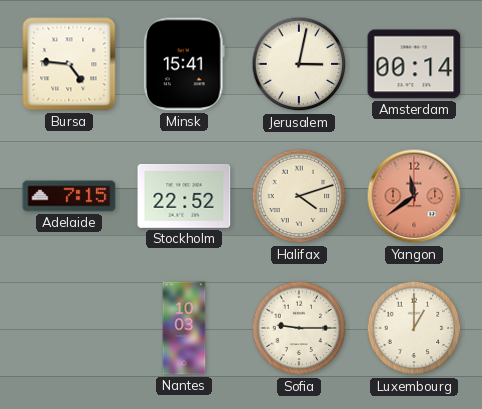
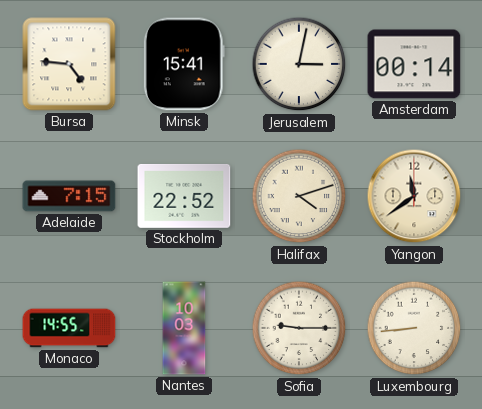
Yangon dial: salmon -> cream (414, 196)
Monaco: none -> 14:55 (69, 328)
Luxembourg: 1:00 -> 8:44 (414, 328)
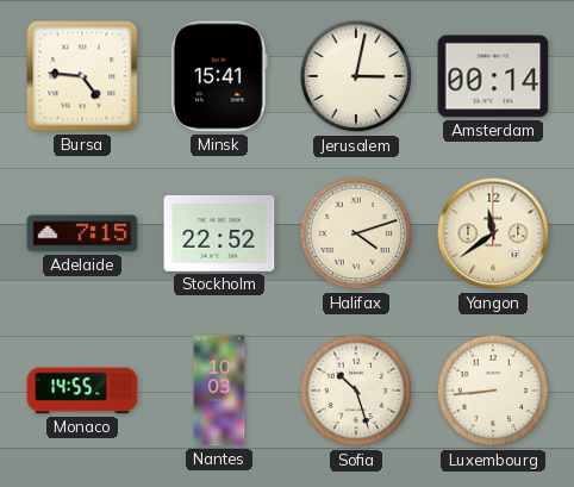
Sofia: 9:15 -> 10:27 (356, 391)
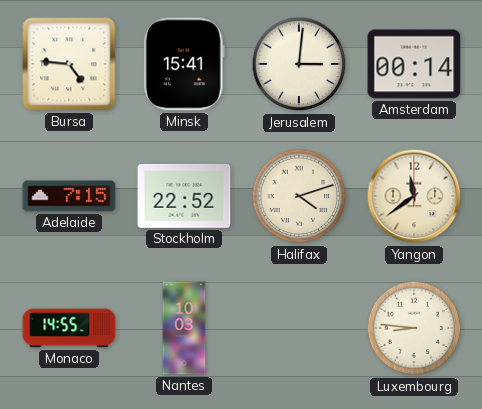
Jerusalem: 3:02 -> 3:01 (299, 64)
Sofia: 10:27 -> none (356, 391)
Luxembourg: 8:44 -> 8:46 (414, 328)
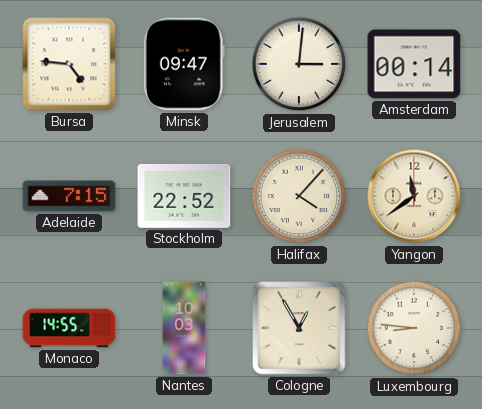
Minsk: 15:41 -> 09:47 (184, 64)
Halifax: 4:12 -> 4:07 (299, 196)
Cologne: none -> 12:55 (299, 328)
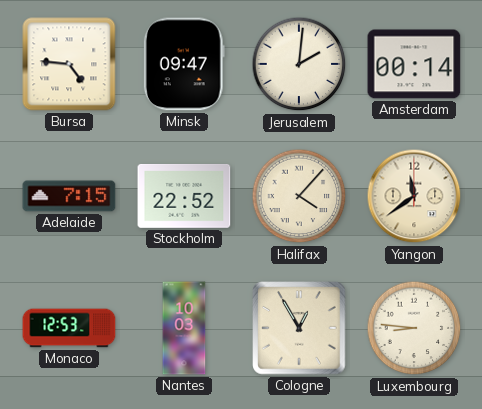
Jerusalem: 3:01 -> 2:01 (299, 64)
Monaco: 14:55 -> 12:53 (69, 328)
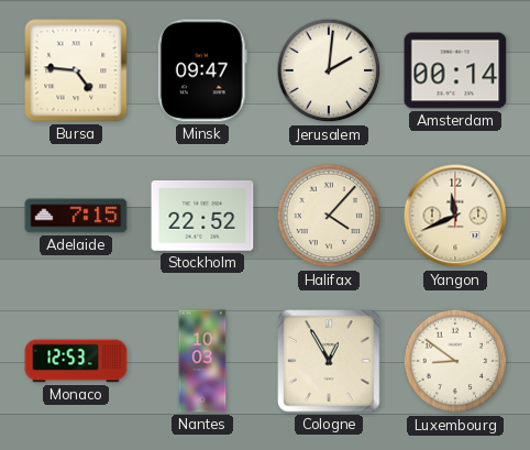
Yangon: 11:39 -> 11:41 (455, 216)
Luxembourg: 8:46 -> 8:51 (455, 361)
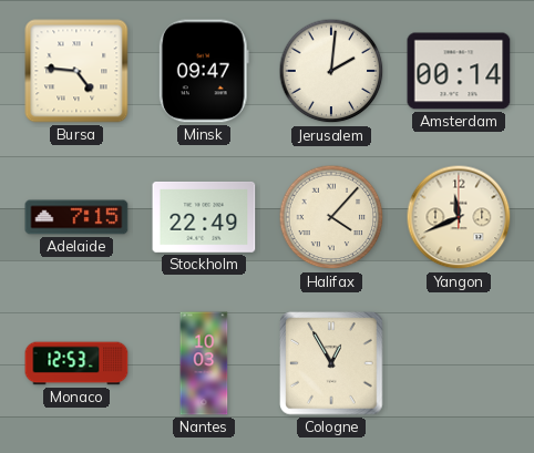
Stockholm: 22:52 -> 22:49 (204, 217)
Luxembourg: 8:51 -> none (455, 361)
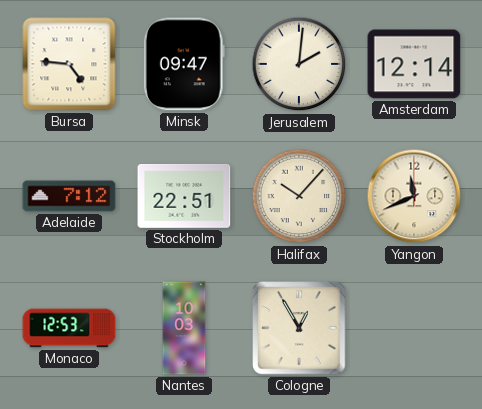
Amsterdam: 00:14 -> 12:14 (414, 64)
Adelaide: 7:15 -> 7:12 (69, 196)
Stockholm: 22:49 -> 22:51 (184, 196)
Halifax: 4:07 -> 10:07 (299, 196)
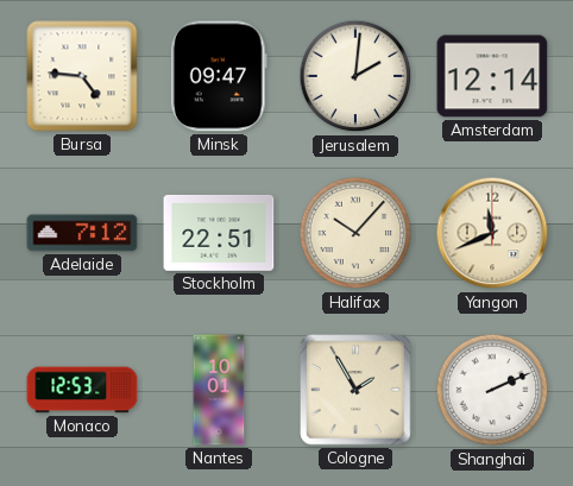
Nantes: 10:03 -> 10:01 (219, 390)
Cologne: 12:55 -> 1:55 (355, 390)
Shanghai: none -> 2:11 (492, 390)
